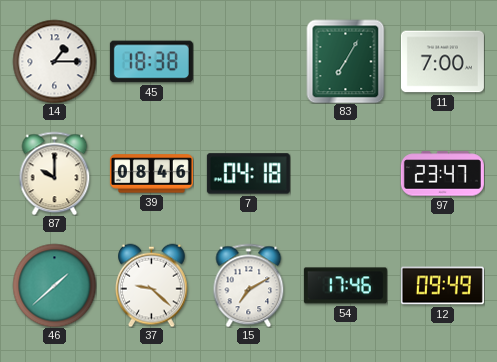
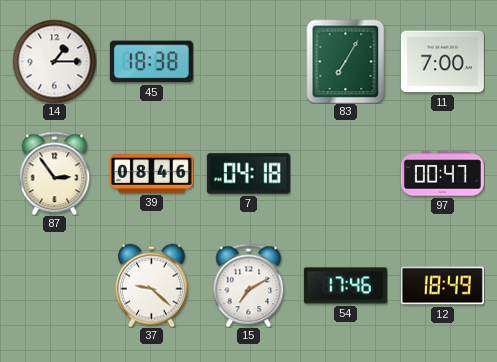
87: 10:00 -> 2:54 (55, 173)
97: 23:47 -> 00:47 (442, 174)
46: 1:38 -> none (54, 285)
12: 09:49 -> 18:49 (442, 286)
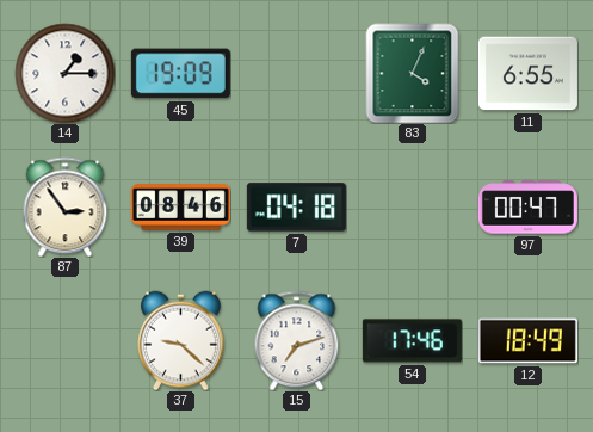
45: 18:38 -> 19:09 (180, 74)
83: 7:05 -> 4:04 (413, 73)
11: 7:00 -> 6:55 (527, 74)
15: 7:10 -> 7:12 (297, 340)
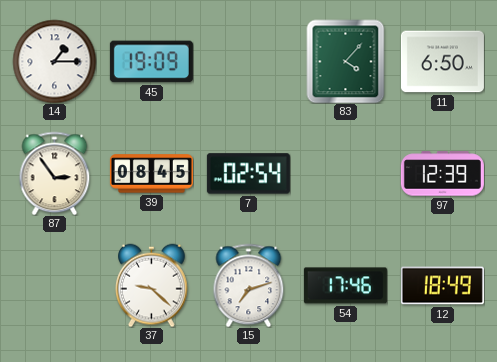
83: 4:04 -> 4:07 (346, 61)
11: 6:55 -> 6:50 (442, 62)
39: 08:46 -> 08:45 (151, 174)
7: 04:18 -> 02:54 (248, 174)
97: 00:47 -> 12:39 (442, 174)
